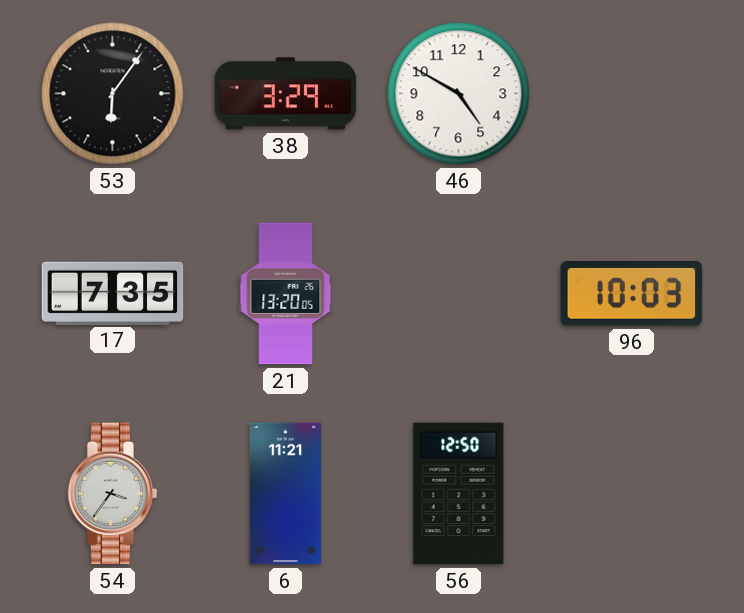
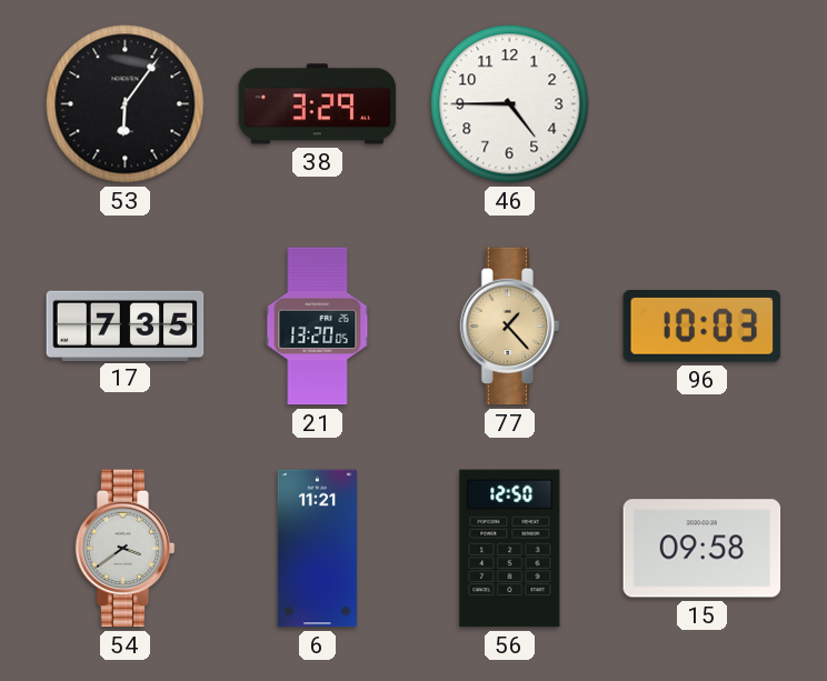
46: 4:50 -> 4:45 (510, 104)
77: none -> 1:23 (510, 327)
54: 3:36 -> 3:39 (126, 549)
15: none -> 09:58 (703, 549)
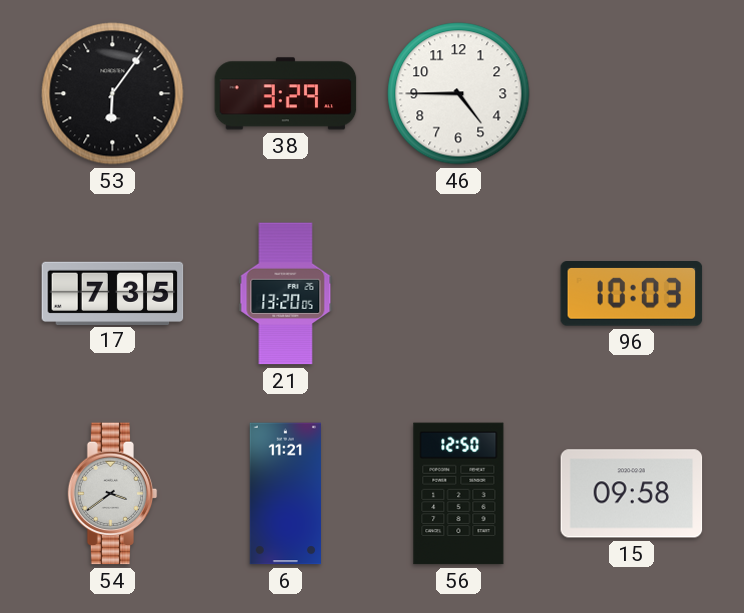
77: 1:23 -> none (510, 327)
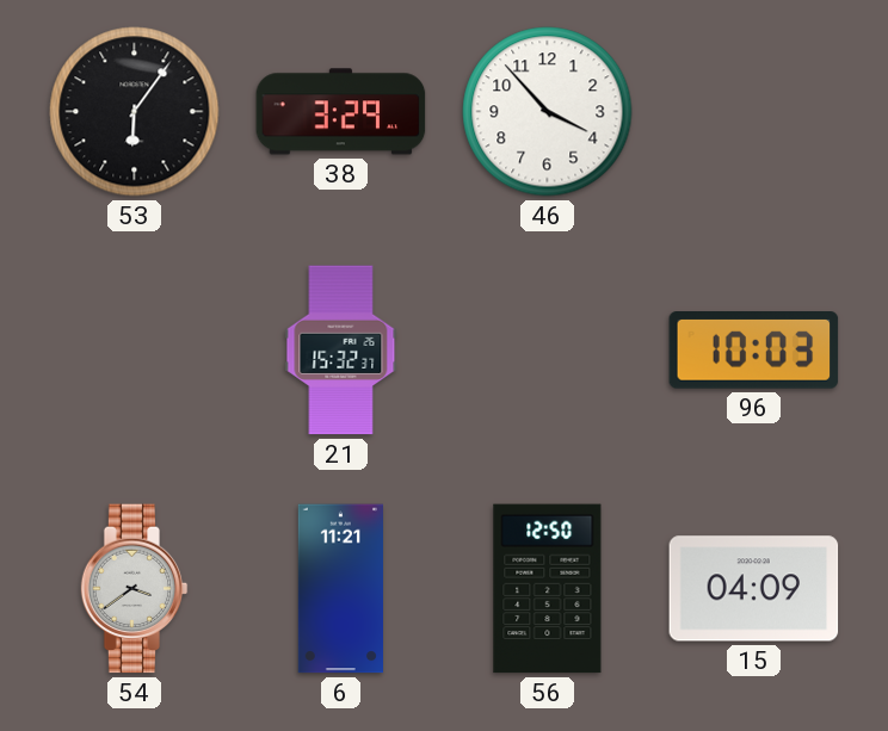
46: 4:45 -> 3:53 (548, 112)
17: 7:35 -> none (113, 293)
21: 13:20 -> 15:32 (341, 351)
15: 09:58 -> 04:09 (754, 589)
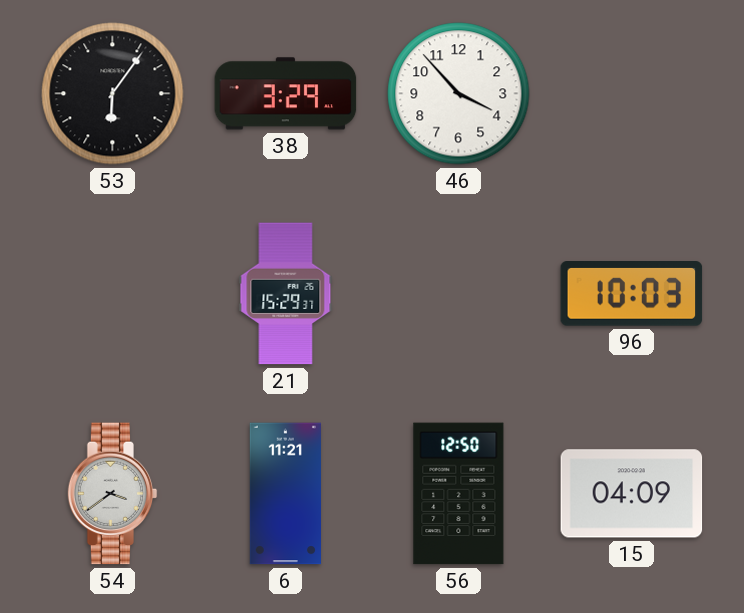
21: 15:32 -> 15:29 (286, 294)
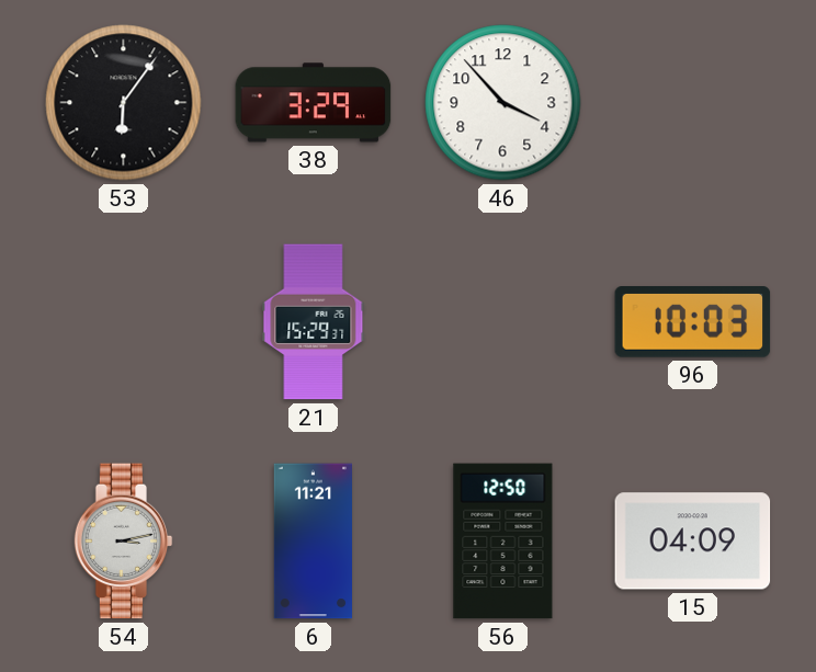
54: 3:39 -> 3:13 (124, 542)
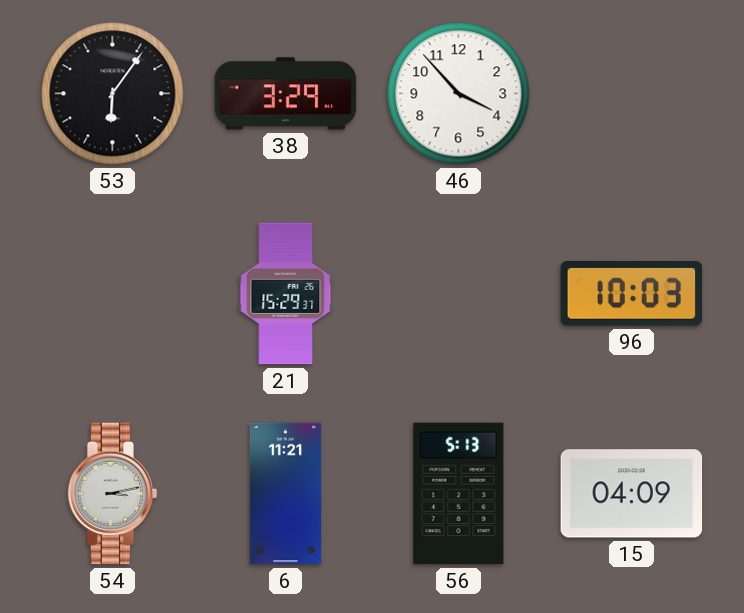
56: 12:50 -> 5:13 (459, 494)
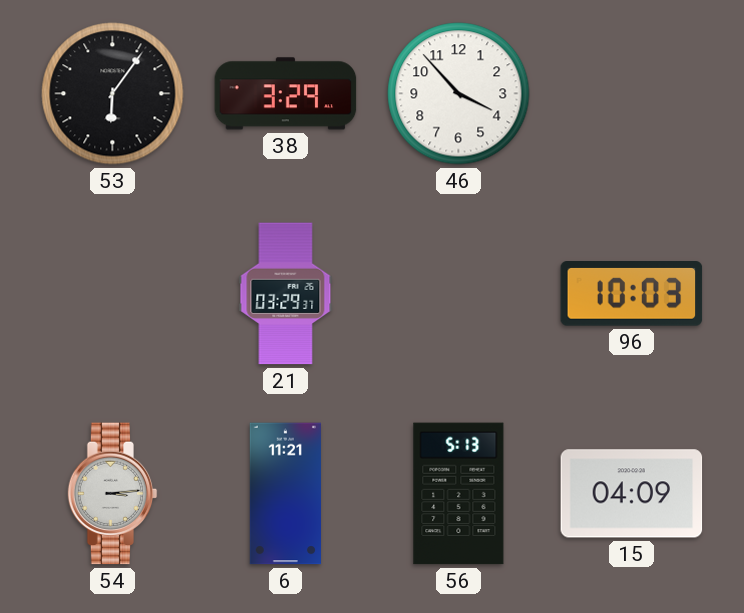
21: 15:29 -> 03:29 (286, 294)
54: 3:13 -> 3:14 (113, 494)
